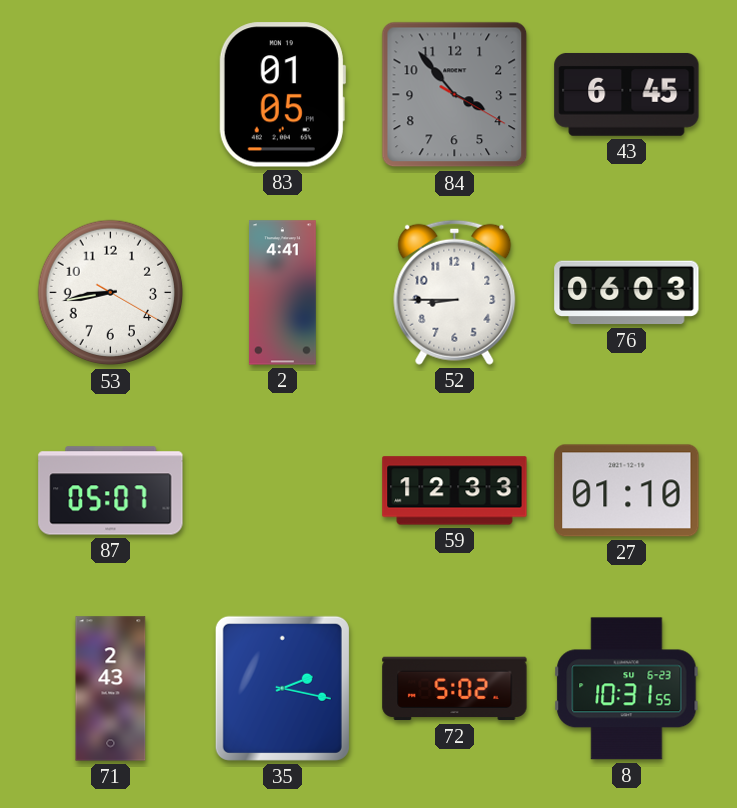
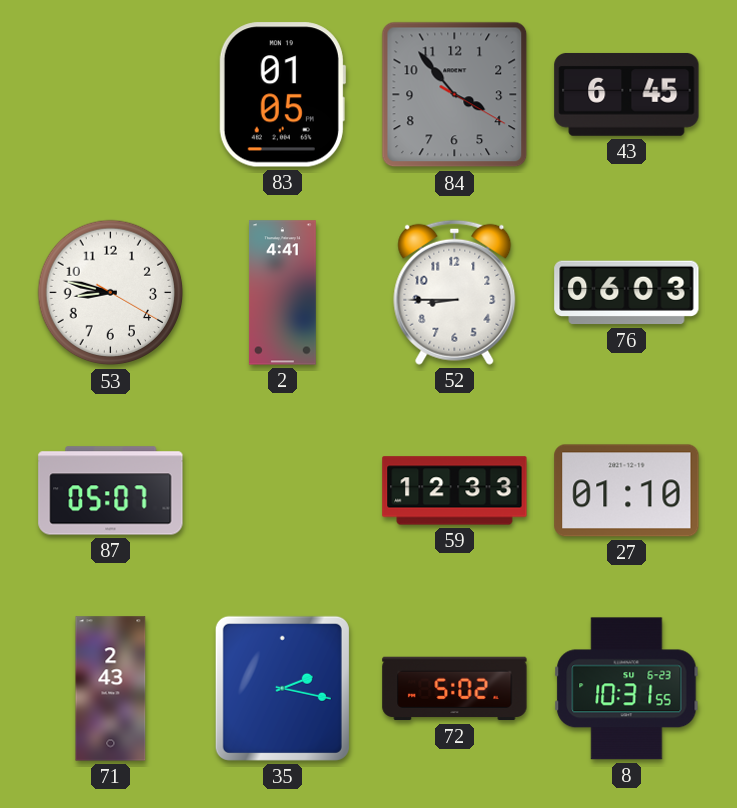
53: 8:43 -> 8:47 (111, 293)
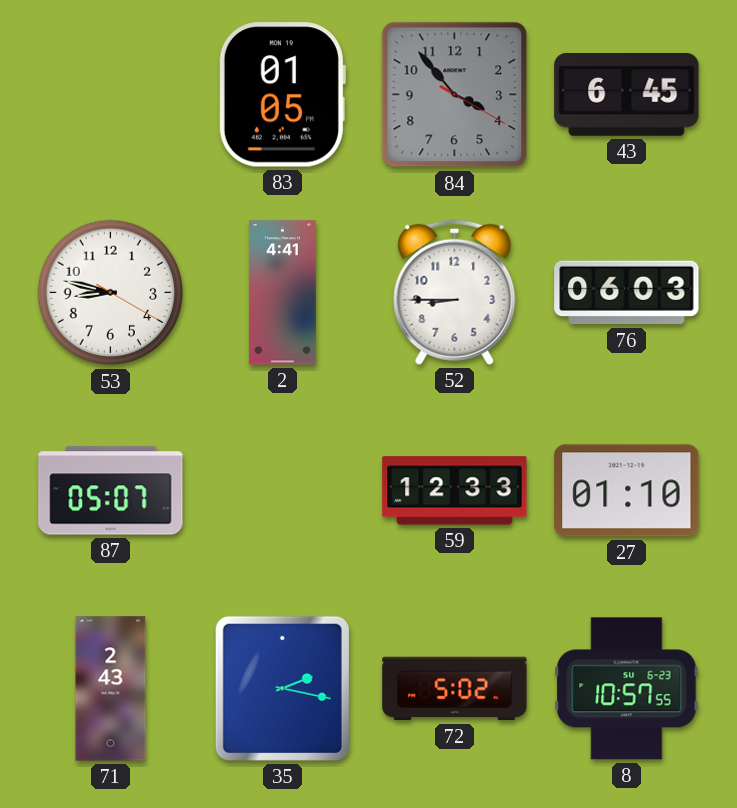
8: 10:31 -> 10:57 (627, 689)
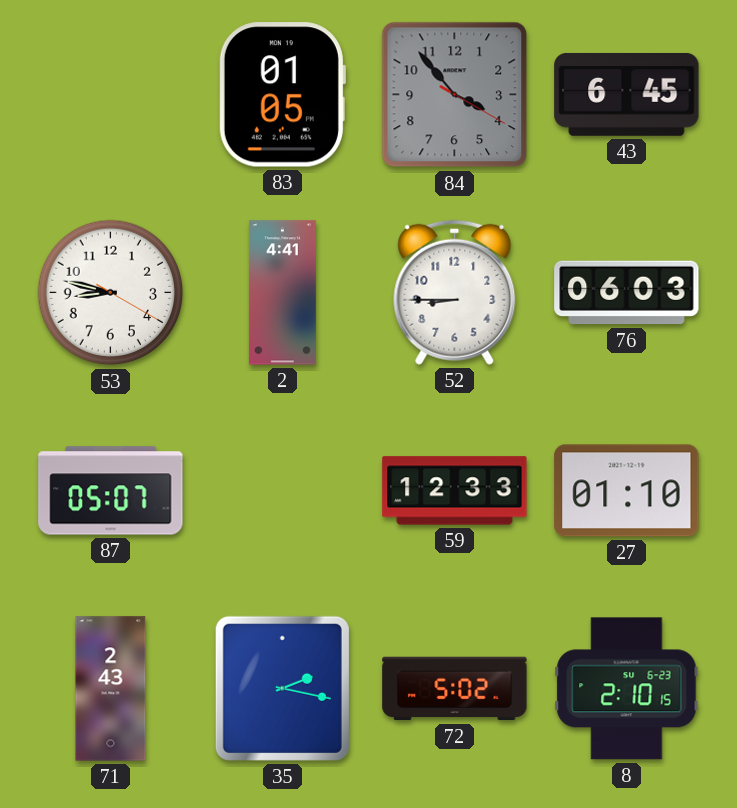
8: 10:57 -> 2:10 (627, 689)
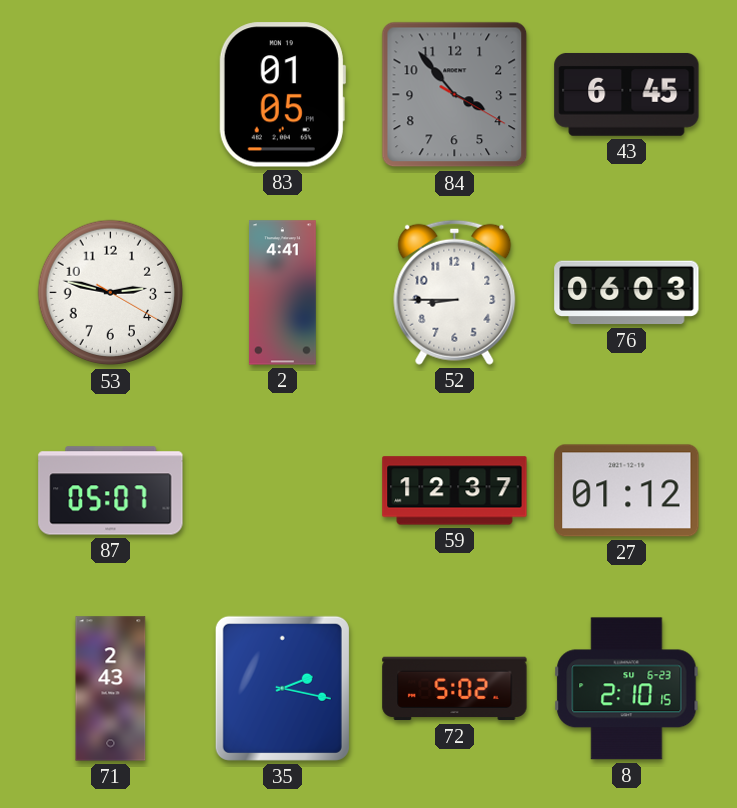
53: 8:47 -> 2:47 (111, 293)
59: 12:33 -> 12:37 (455, 491)
27: 01:10 -> 01:12 (627, 491)
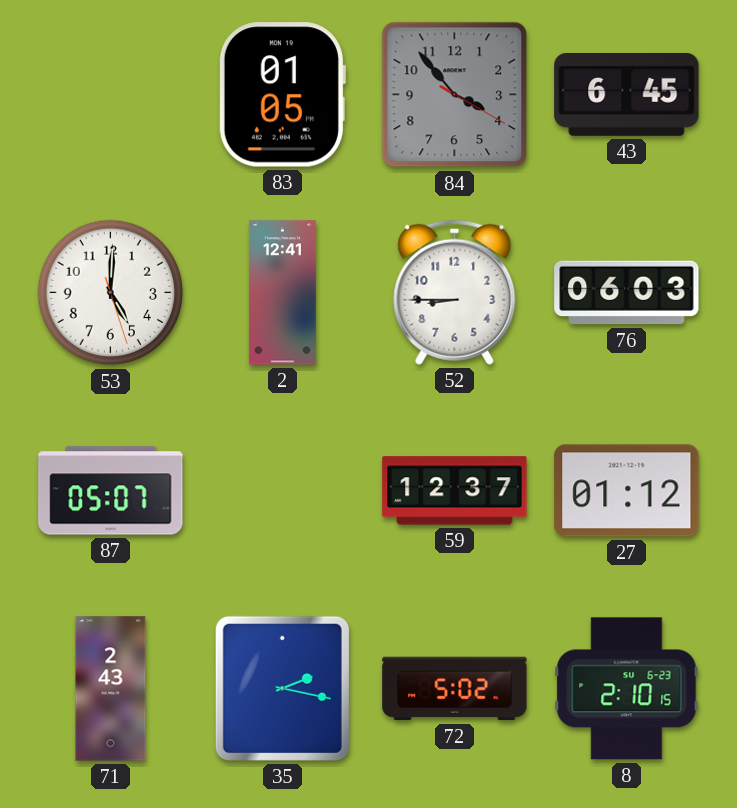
53: 2:47 -> 5:00 (111, 293)
2: 4:41 -> 12:41 (282, 293)
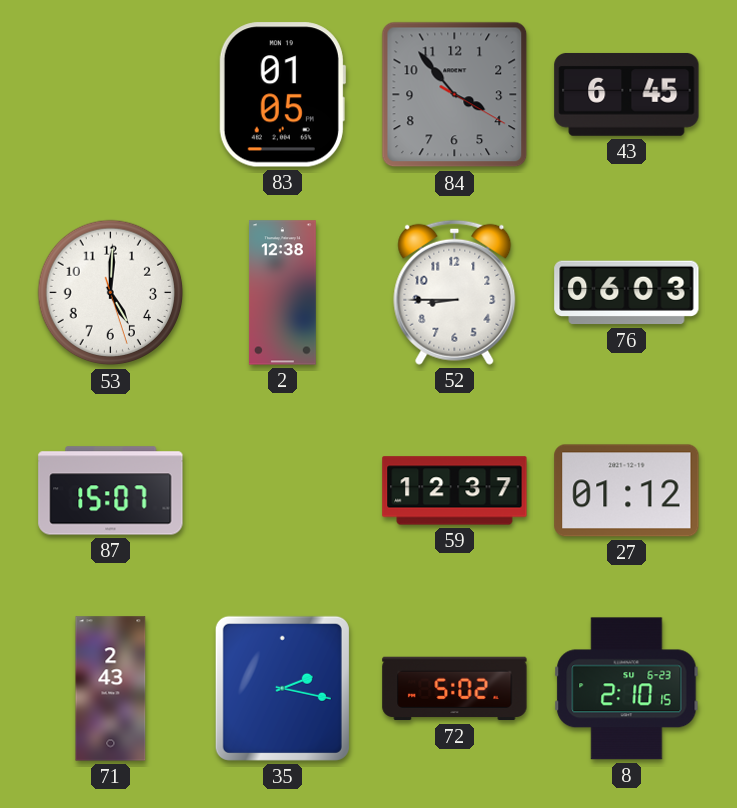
2: 12:41 -> 12:38 (282, 293)
87: 05:07 -> 15:07 (111, 491)
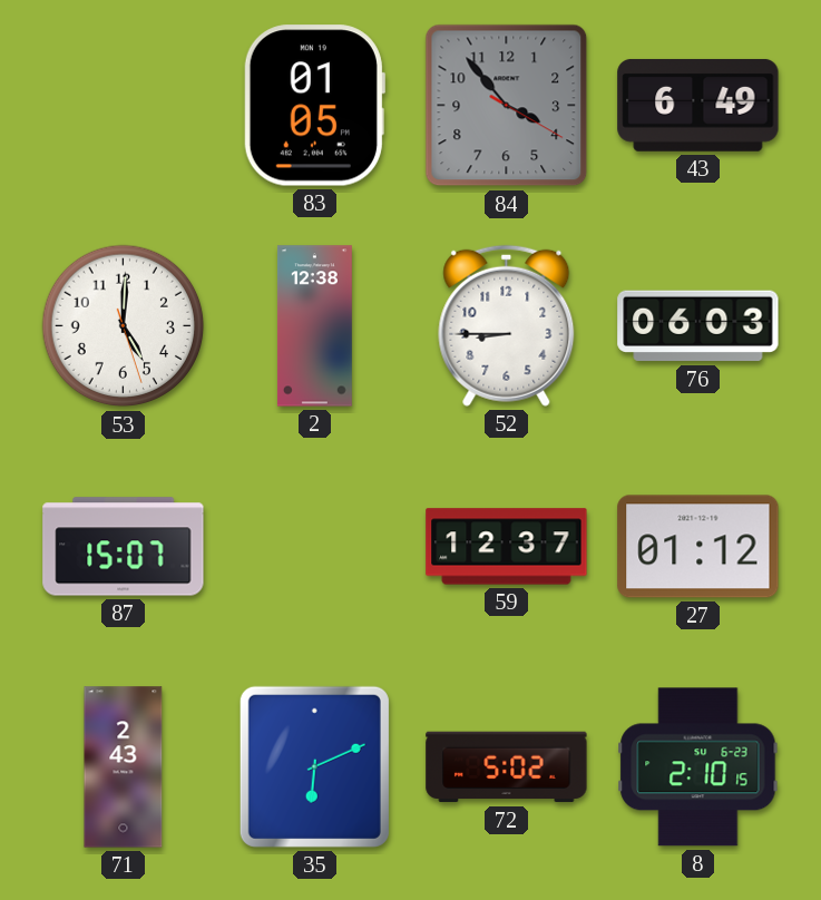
43: 6:45 -> 6:49 (698, 105)
35: 2:17 -> 6:11 (314, 766)
